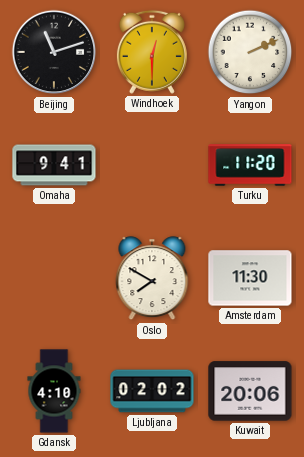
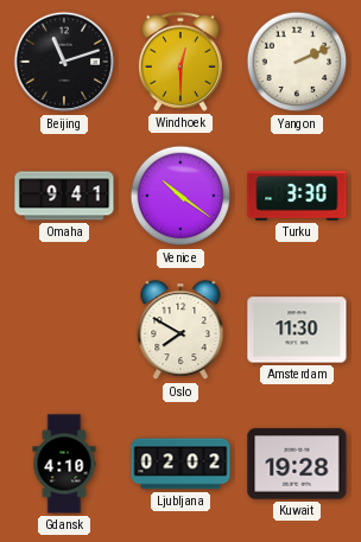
Venice: none -> 10:21 (180, 196)
Turku: 11:20 -> 3:30 (297, 196)
Kuwait: 20:06 -> 19:28 (297, 464)
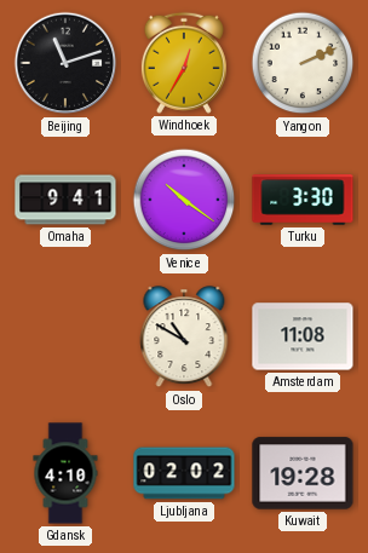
Windhoek: 12:30 -> 12:35 (184, 63)
Oslo: 7:50 -> 10:50 (184, 338)
Amsterdam: 11:30 -> 11:08 (303, 336)
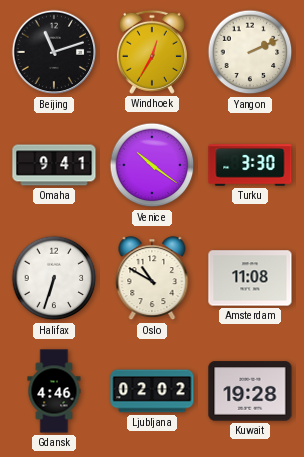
Halifax: none -> 6:33 (54, 278)
Gdansk: 4:10 -> 4:46 (54, 391)
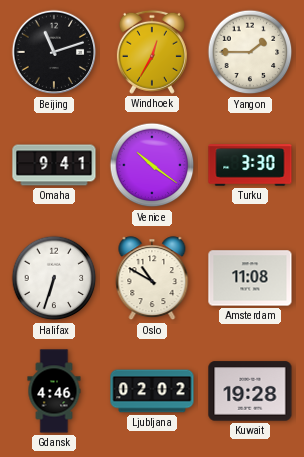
Yangon: 2:11 -> 1:45 (250, 52)
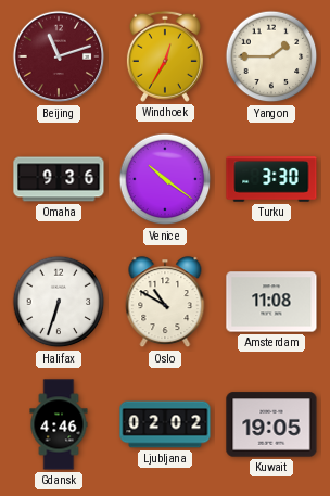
Beijing dial: black -> burgundy (59, 56)
Omaha: 9:41 -> 9:36 (59, 179)
Kuwait: 19:28 -> 19:05 (271, 424)
